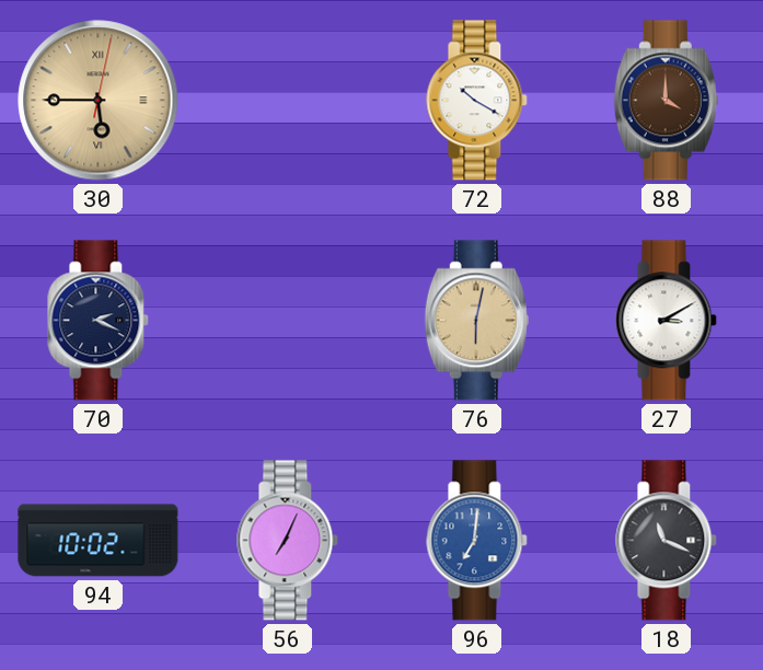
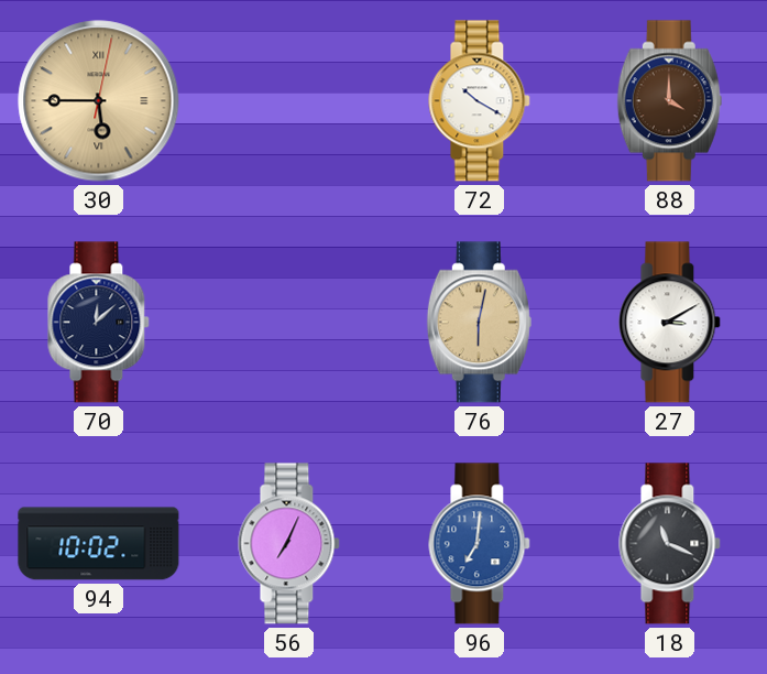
70: 2:19 -> 12:08 (99, 323)
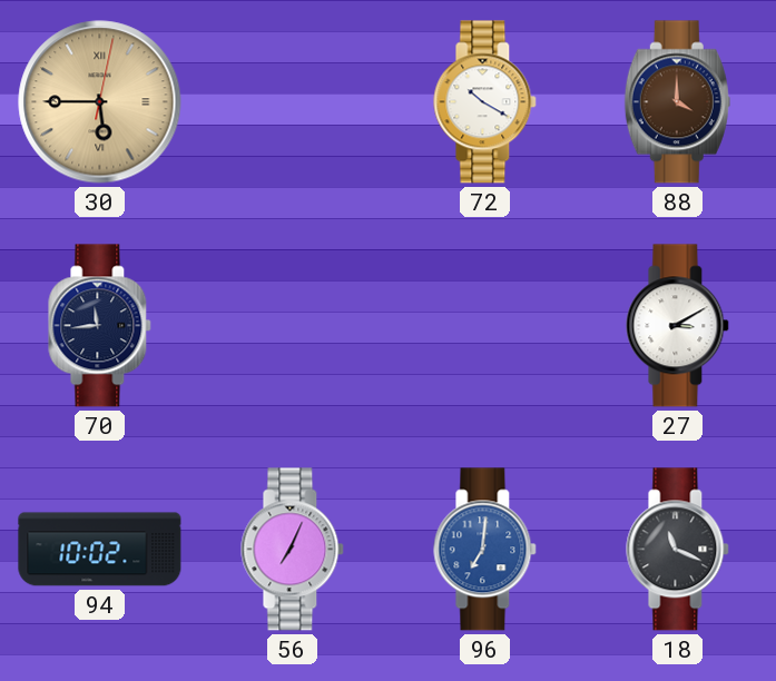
70: 12:08 -> 11:44 (100, 326)
76: 6:02 -> none (479, 323)
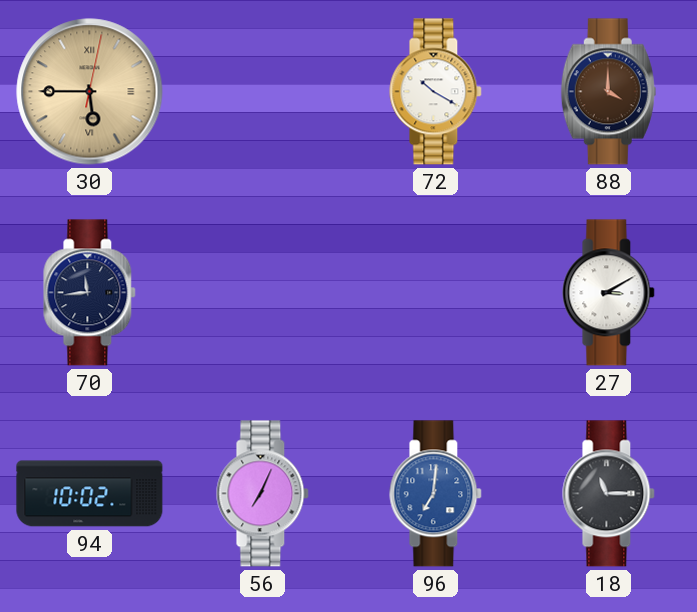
18: 11:19 -> 11:15 (609, 494)
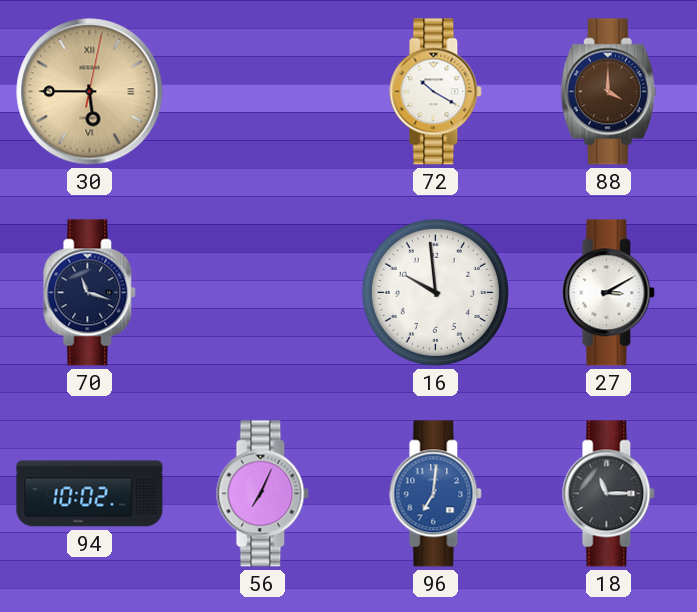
70: 11:44 -> 11:18 (90, 293)
16: none -> 9:59 (435, 292)
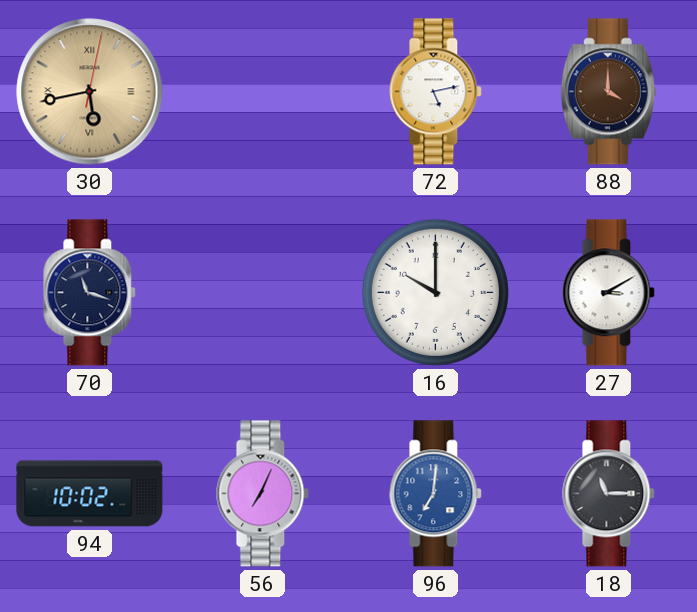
30: 5:45 -> 5:43 (90, 92)
72: 10:20 -> 5:13 (436, 92)
16: 9:59 -> 10:00 (435, 292)
